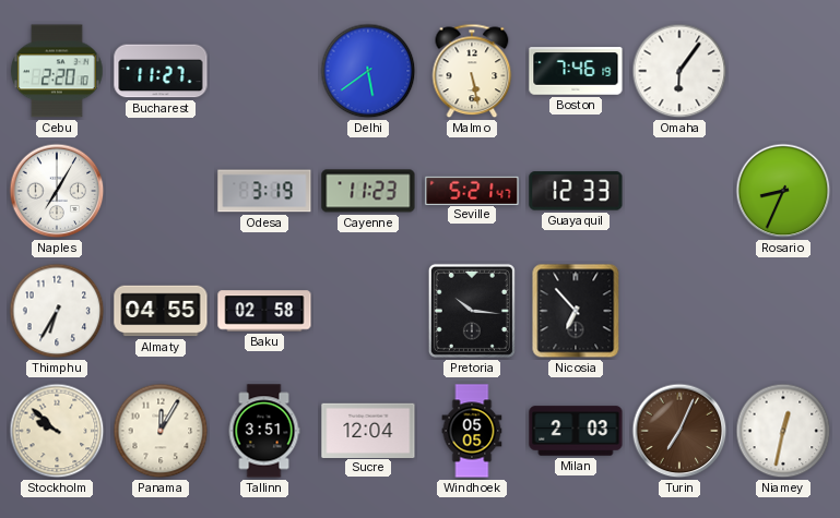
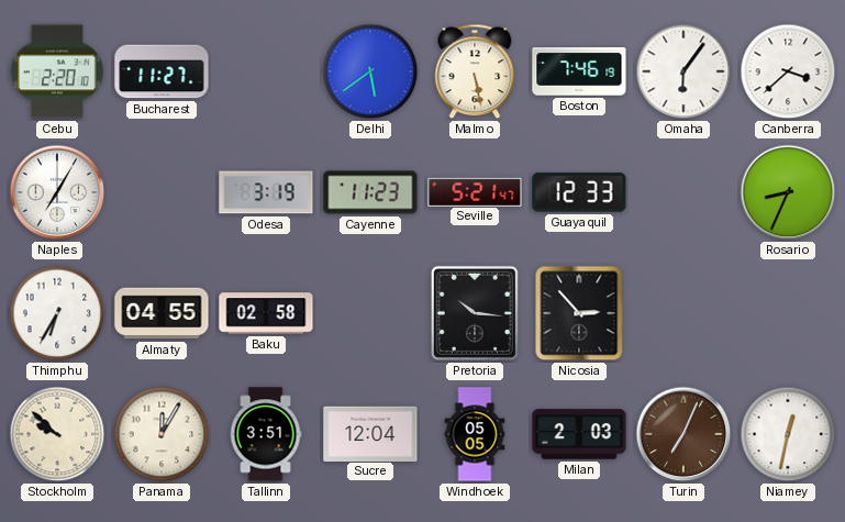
Canberra: none -> 3:38 (788, 71)
Nicosia: 6:53 -> 2:53 (579, 313)
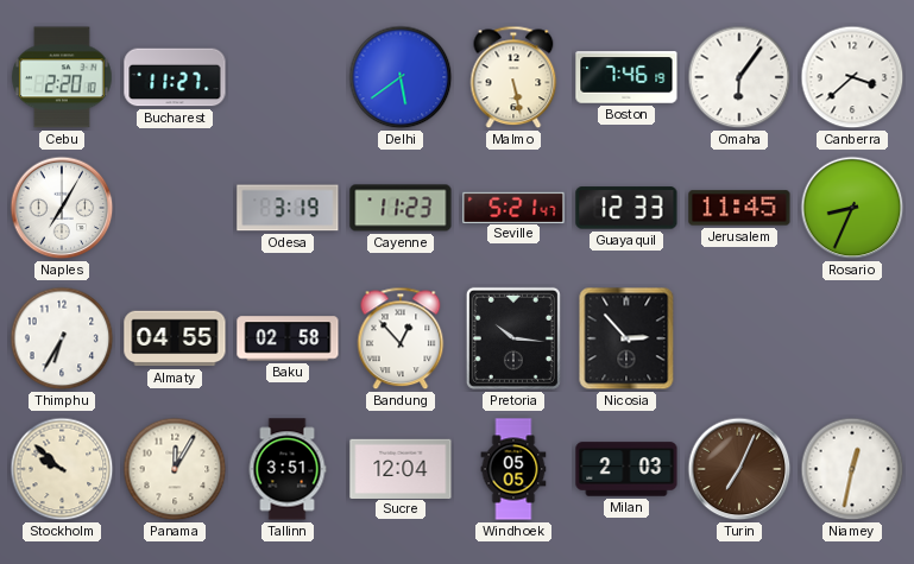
Jerusalem: none -> 11:45 (739, 208)
Bandung: none -> 12:53 (401, 338)
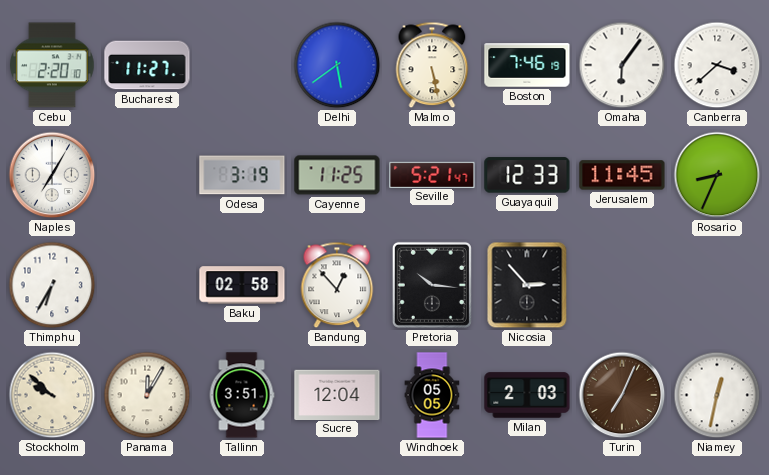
Cayenne: 11:23 -> 11:25 (337, 175)
Almaty: 04:55 -> none (175, 338)
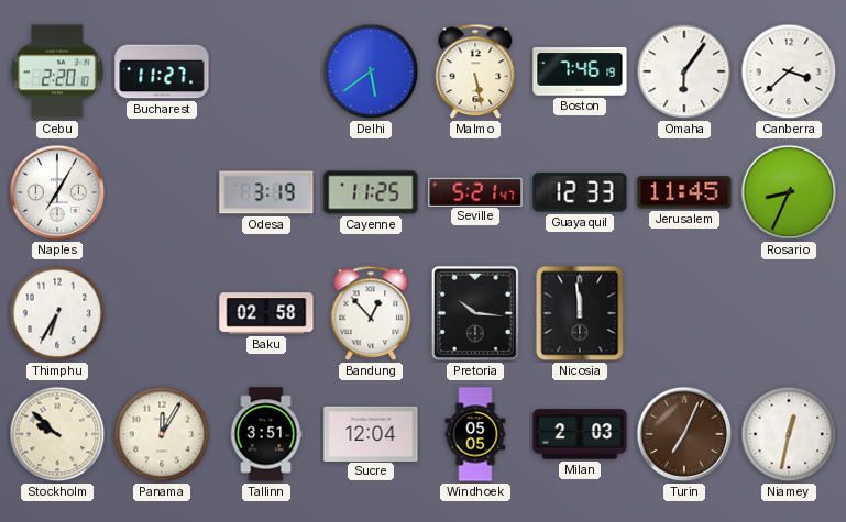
Nicosia: 2:53 -> 11:59 (580, 313)
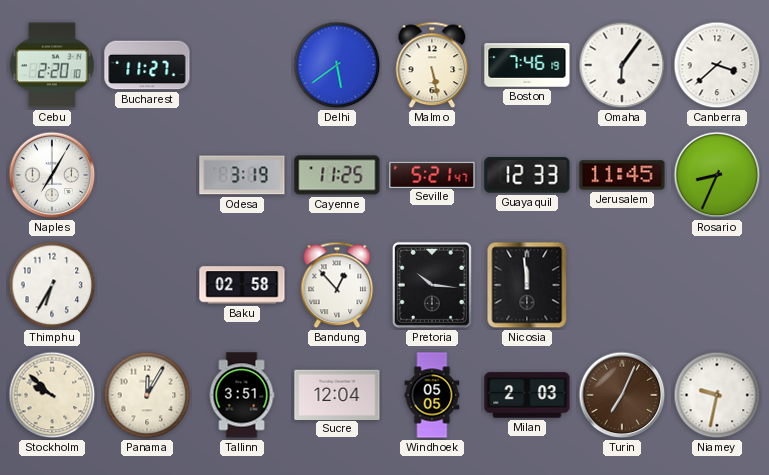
Niamey: 12:32 -> 9:32 (717, 395)
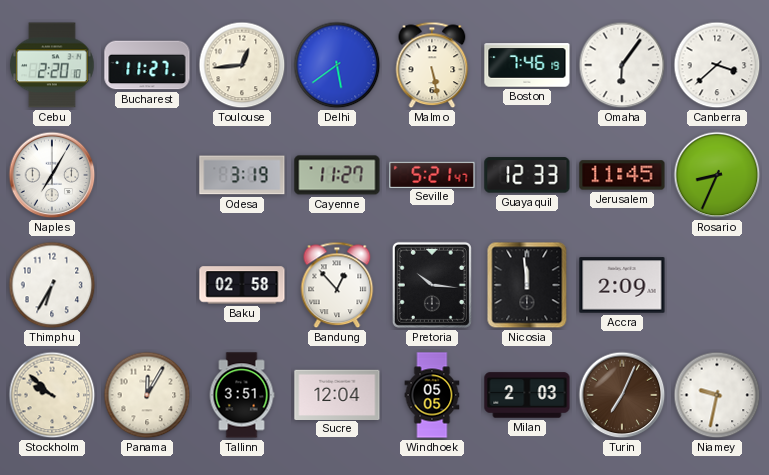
Toulouse: none -> 12:44 (242, 65)
Cayenne: 11:25 -> 11:27 (337, 175)
Accra: none -> 2:09 (622, 285)
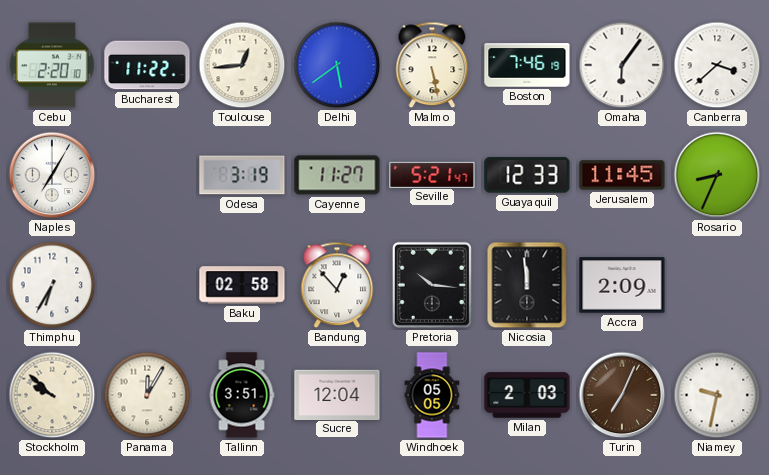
Bucharest: 11:27 -> 11:22 (147, 65)
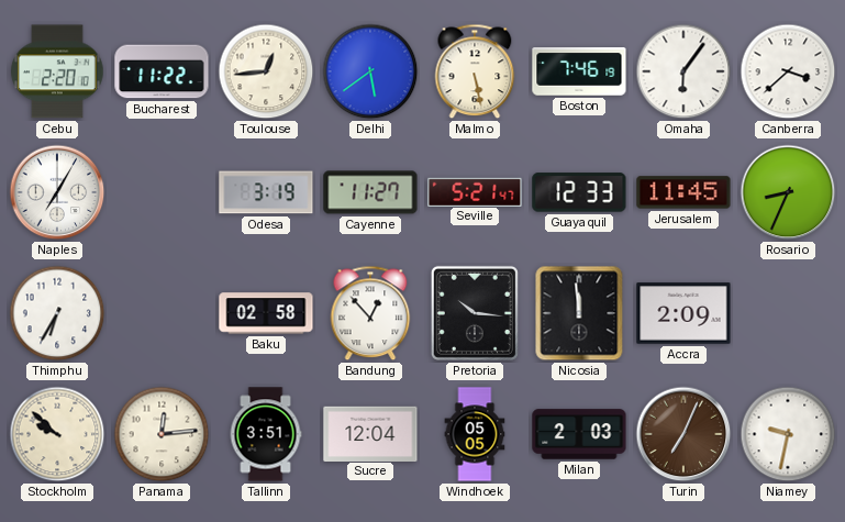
Panama: 12:05 -> 12:14 (162, 434)
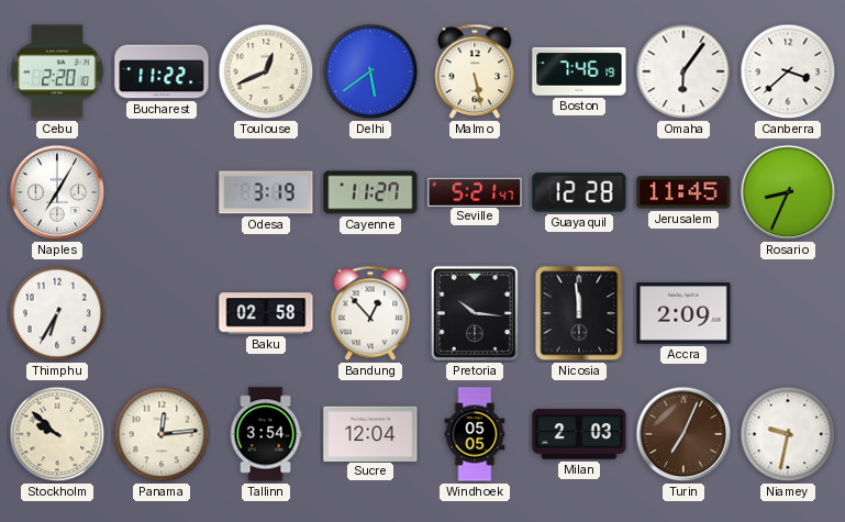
Toulouse: 12:44 -> 12:41 (266, 71)
Guayaquil: 12:33 -> 12:28 (579, 192)
Tallinn: 3:51 -> 3:54 (266, 434)
